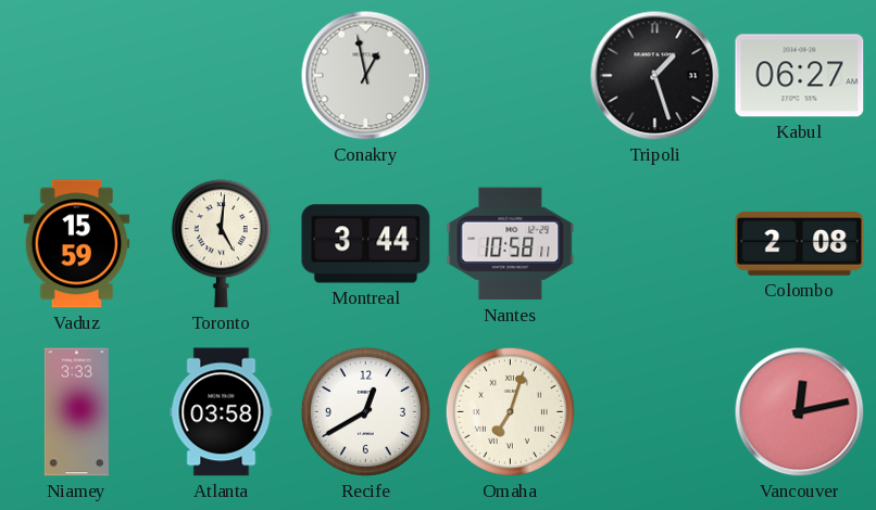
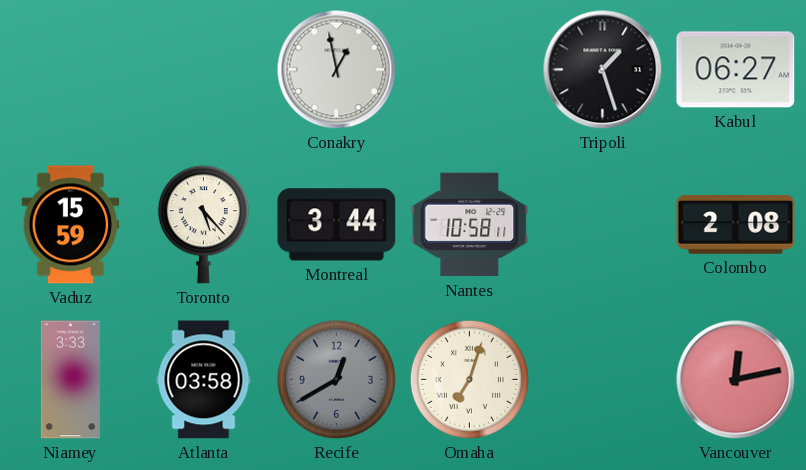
Toronto: 5:01 -> 5:23 (203, 225)
Recife dial: white -> grey (336, 379)
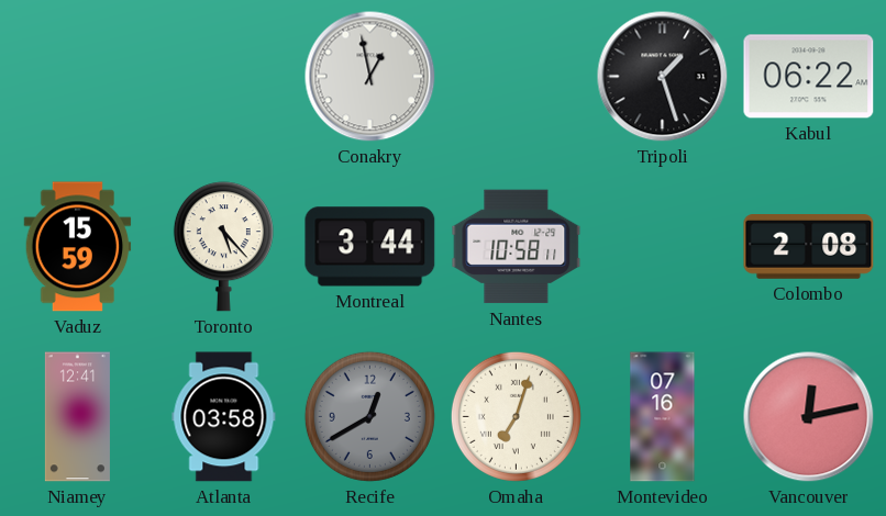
Kabul: 06:27 -> 06:22 (809, 77)
Niamey: 3:33 -> 12:41 (77, 417)
Montevideo: none -> 07:16 (663, 417)
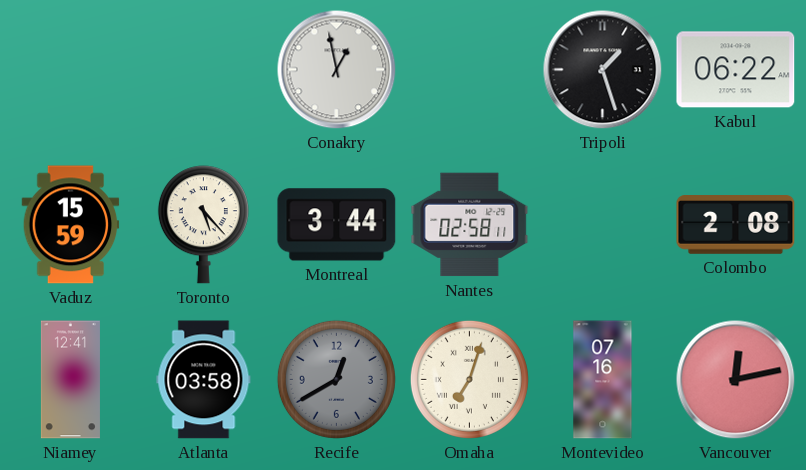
Nantes: 10:58 -> 02:58 (470, 225)
